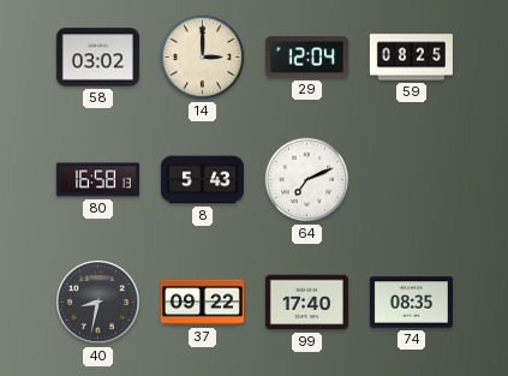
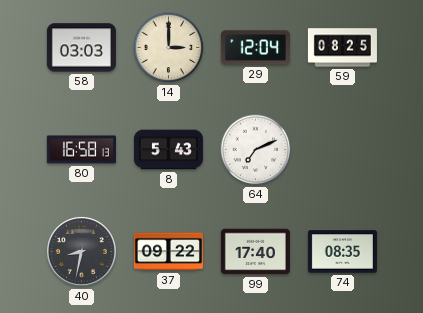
58: 03:02 -> 03:03 (81, 48)
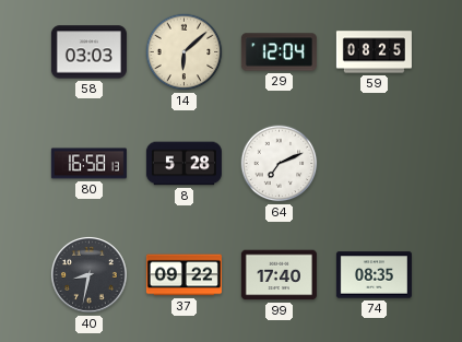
14: 3:00 -> 6:08 (185, 52)
8: 5:43 -> 5:28 (183, 164)
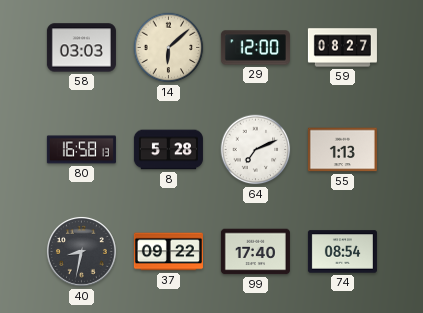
29: 12:04 -> 12:00 (255, 48)
59: 08:25 -> 08:27 (342, 48)
55: none -> 1:13 (342, 150)
74: 08:35 -> 08:54 (342, 252)
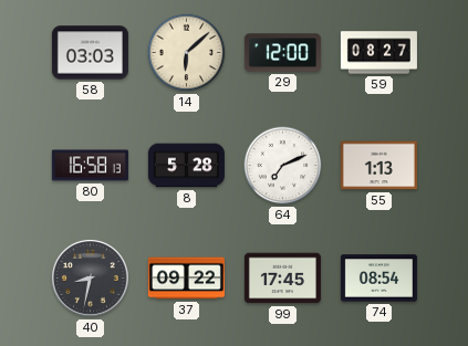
99: 17:40 -> 17:45 (282, 279)
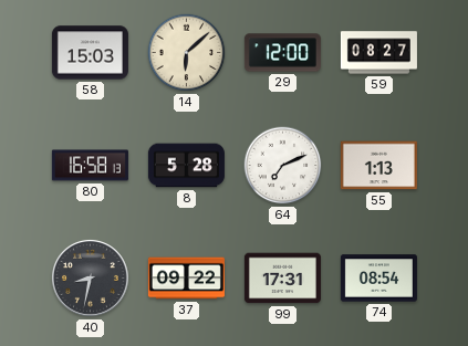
58: 03:03 -> 15:03 (90, 53)
99: 17:45 -> 17:31 (282, 279)
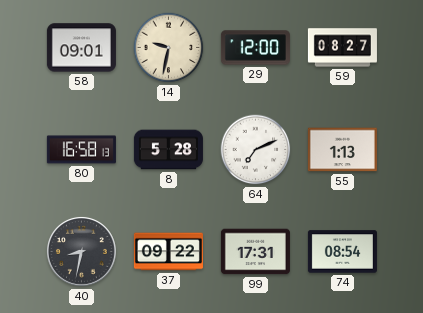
58: 15:03 -> 09:01 (81, 48)
14: 6:08 -> 9:32 (169, 48)
